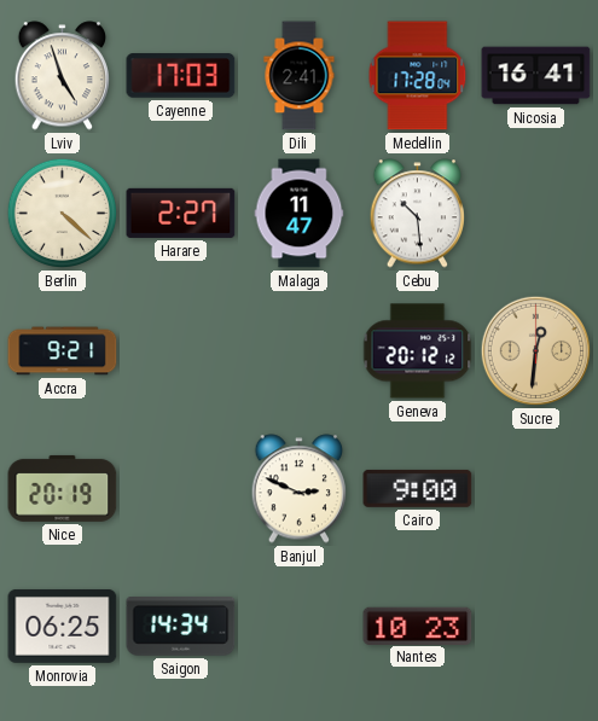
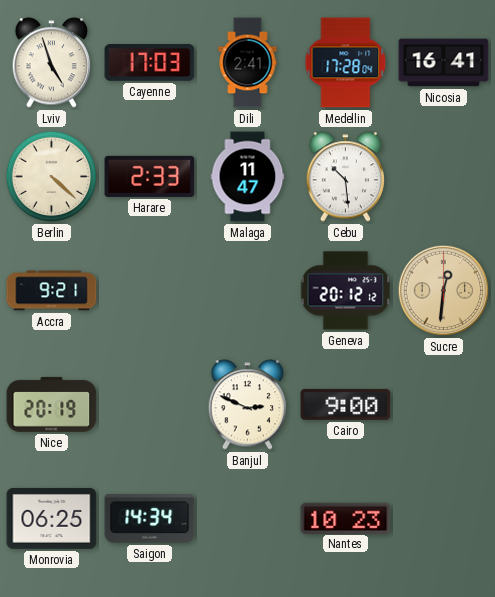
Harare: 2:27 -> 2:33 (150, 176)
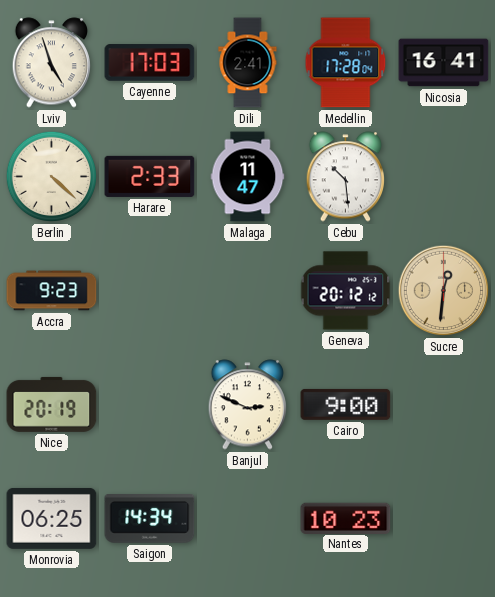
Accra: 9:21 -> 9:23 (52, 291)
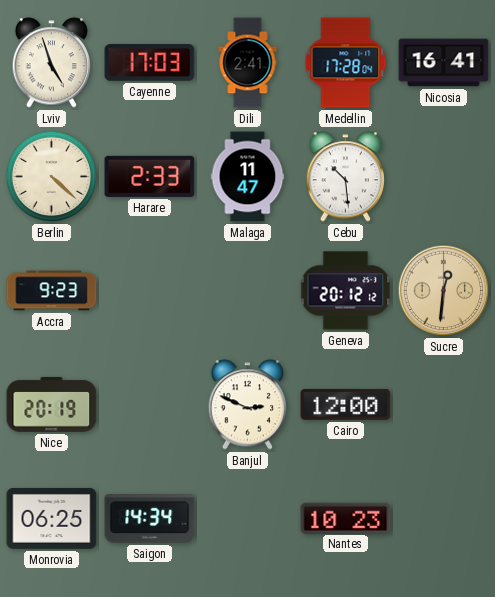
Cairo: 9:00 -> 12:00 (346, 404)
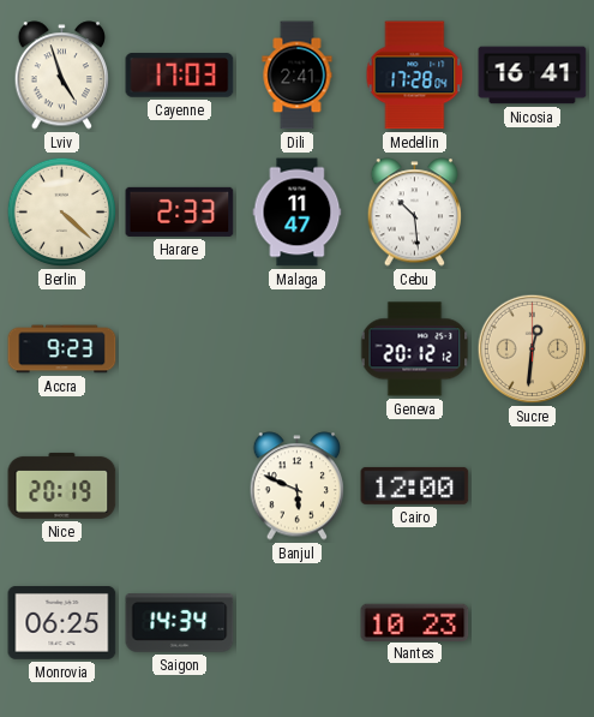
Banjul: 2:49 -> 5:49 (298, 486)
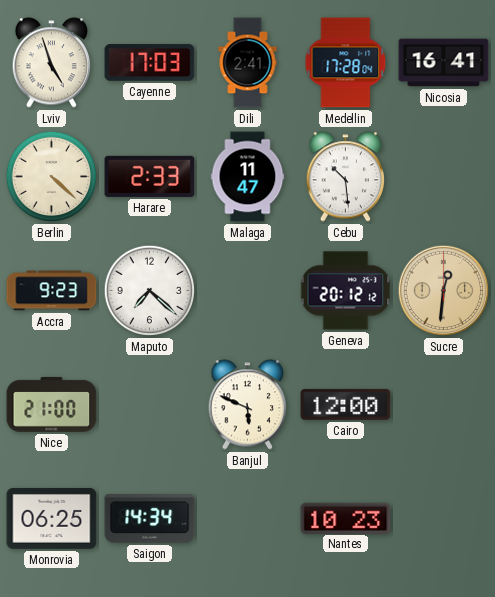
Maputo: none -> 7:22 (150, 291)
Nice: 20:19 -> 21:00 (52, 404)
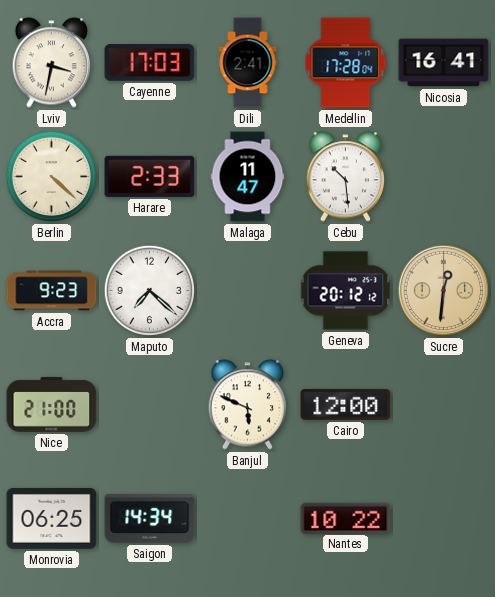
Lviv: 4:57 -> 3:32 (52, 63)
Nantes: 10:23 -> 10:22 (346, 518)
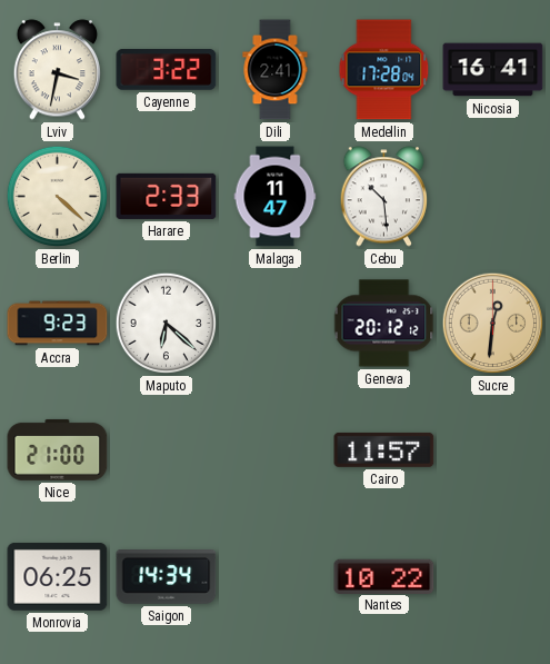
Cayenne: 17:03 -> 3:22 (167, 70)
Maputo: 7:22 -> 6:22 (167, 324)
Banjul: 5:49 -> none (248, 405)
Cairo: 12:00 -> 11:57 (384, 449)
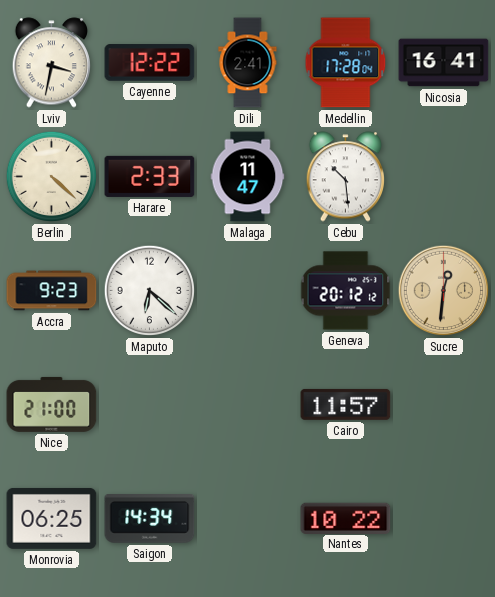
Cayenne: 3:22 -> 12:22 (150, 63)
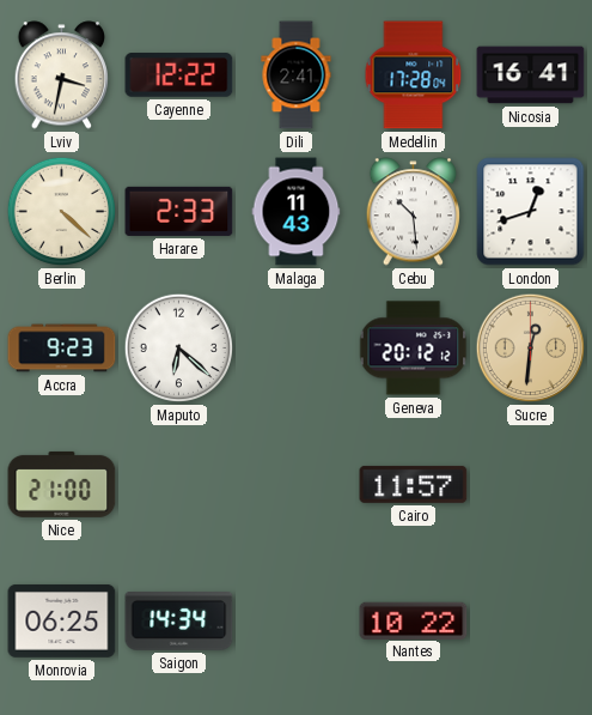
Malaga: 11:47 -> 11:43 (297, 212)
London: none -> 12:42 (531, 212)
